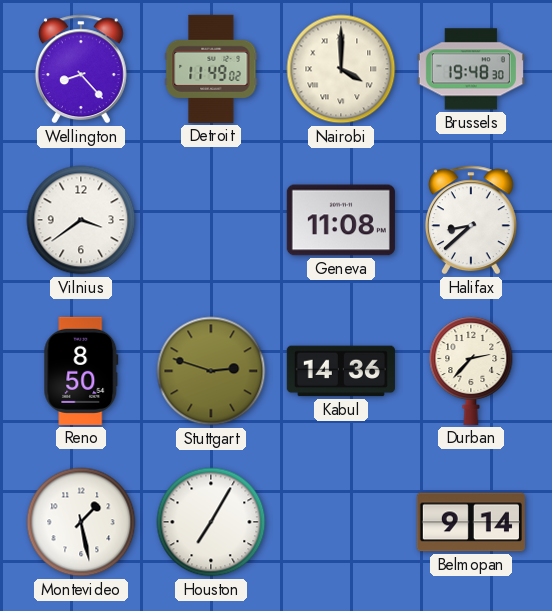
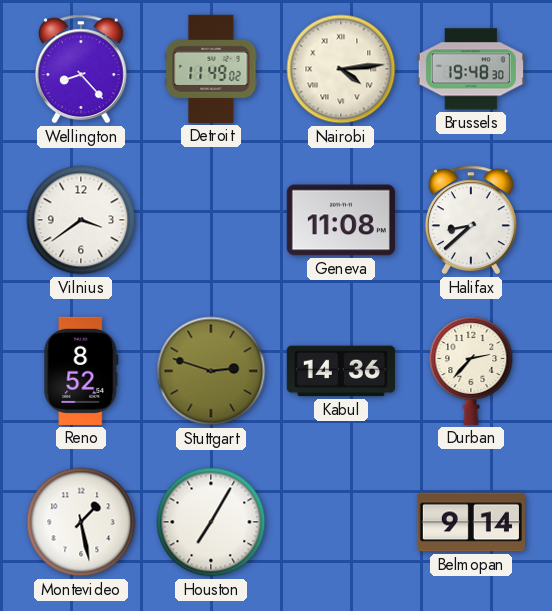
Nairobi: 4:00 -> 4:14 (341, 69)
Reno: 8:50 -> 8:52 (81, 371)
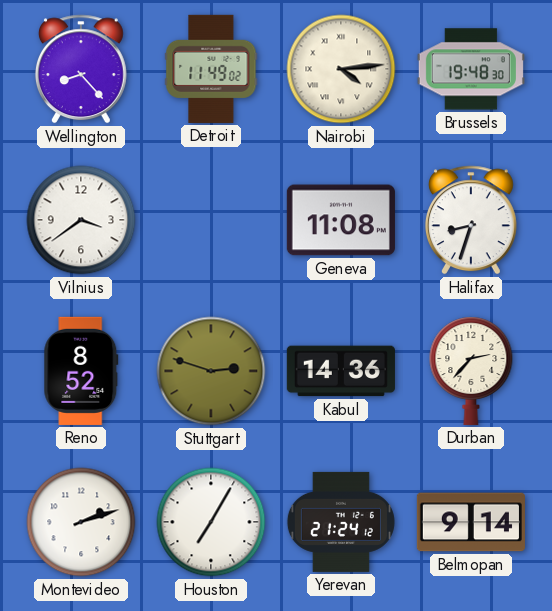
Halifax: 8:38 -> 8:33 (471, 220)
Montevideo: 1:28 -> 2:12 (81, 522)
Yerevan: none -> 21:24 (341, 522)
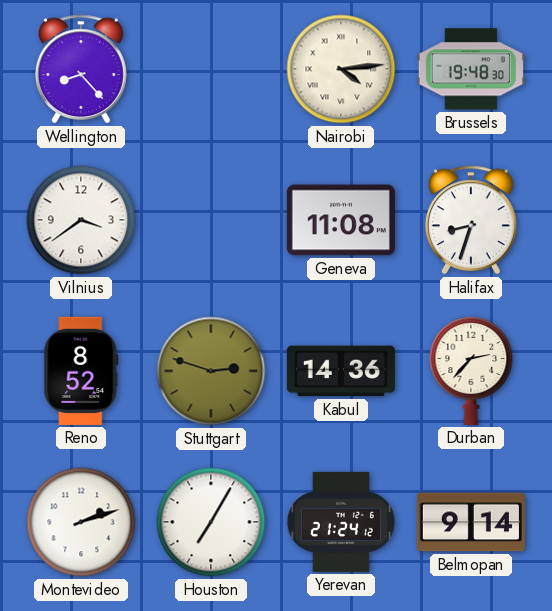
Detroit: 11:49 -> none (211, 69)
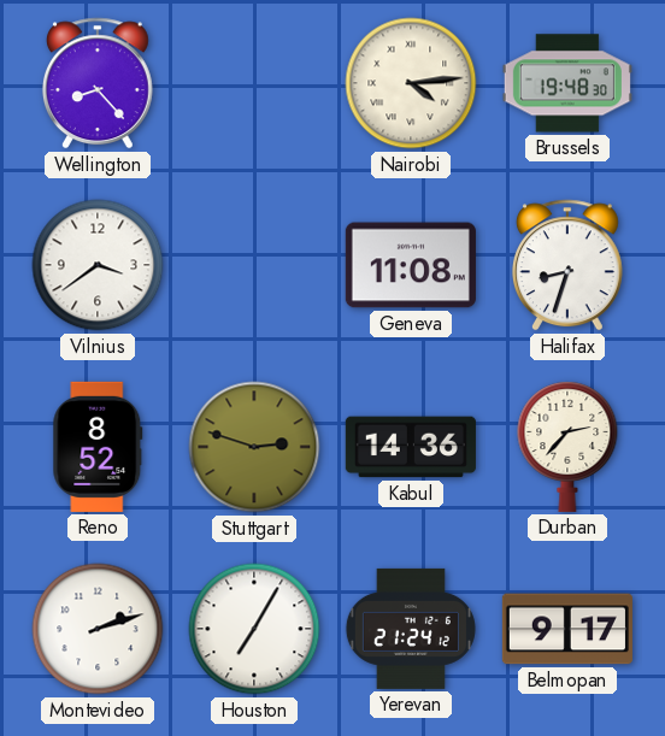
Belmopan: 9:14 -> 9:17 (567, 629)
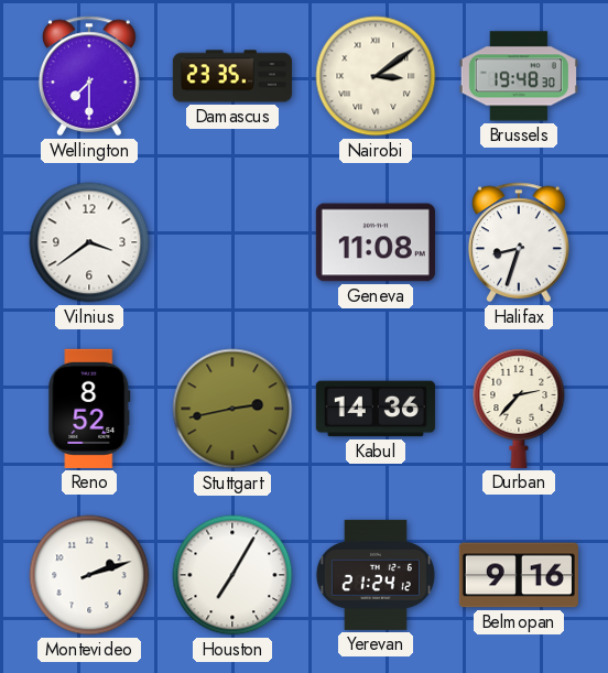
Wellington: 8:23 -> 7:30 (89, 76)
Damascus: none -> 23:35 (232, 76)
Nairobi: 4:14 -> 3:09 (376, 76)
Stuttgart: 2:48 -> 2:43 (232, 409)
Belmopan: 9:17 -> 9:16 (519, 575)
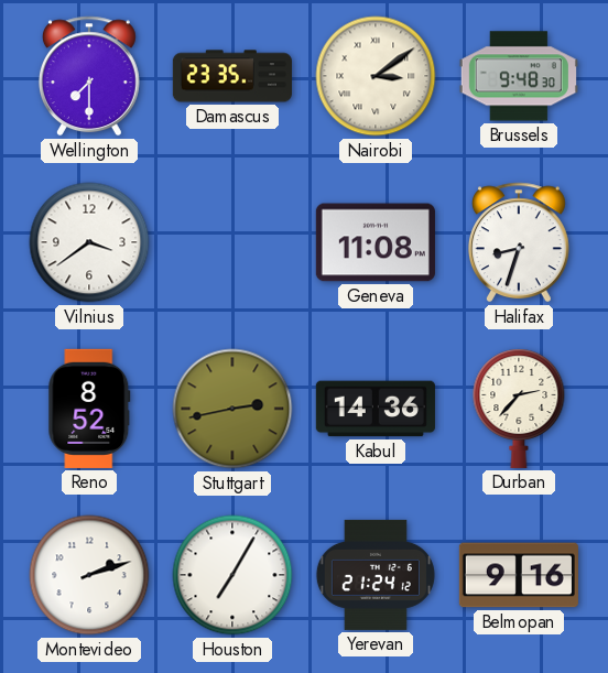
Brussels: 19:48 -> 9:48 (519, 76)
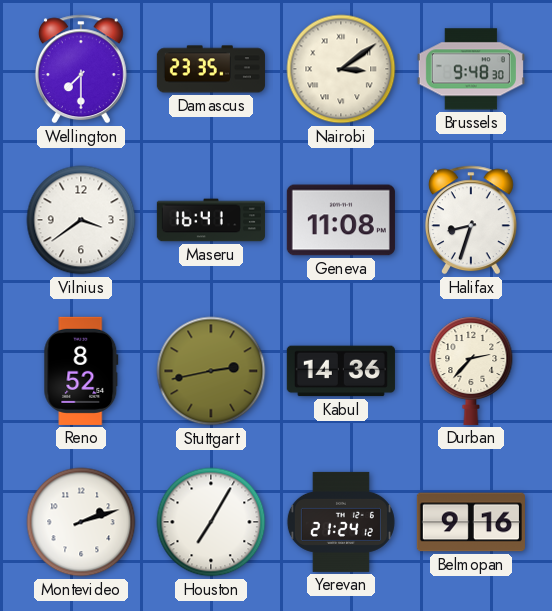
Maseru: none -> 16:41 (211, 220)
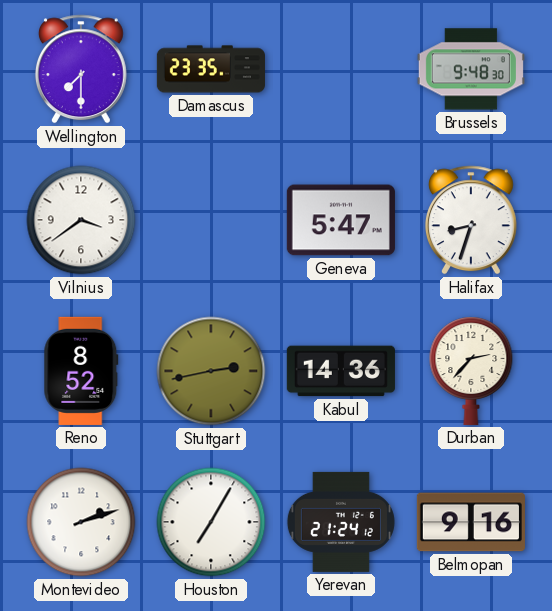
Nairobi: 3:09 -> none (341, 69)
Maseru: 16:41 -> none (211, 220)
Geneva: 11:08 -> 5:47 (341, 220)
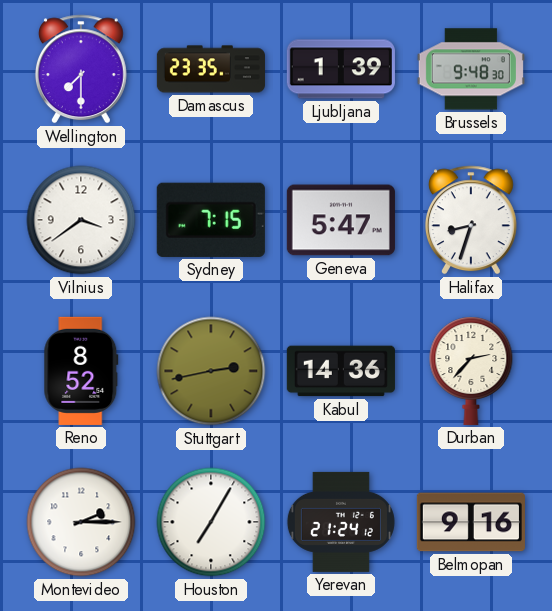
Ljubljana: none -> 1:39 (341, 69)
Sydney: none -> 7:15 (211, 220)
Montevideo: 2:12 -> 2:15 (81, 522)
